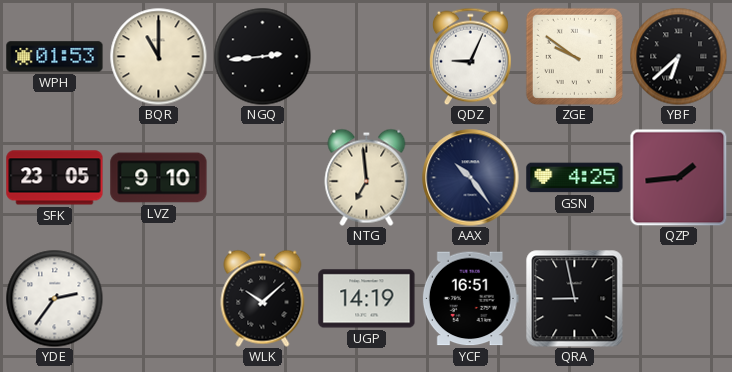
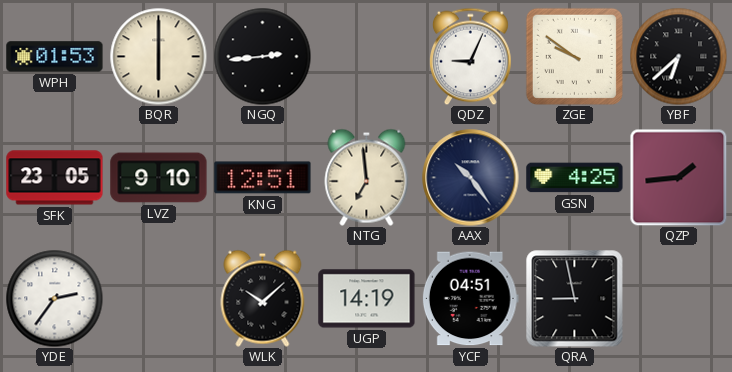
BQR: 11:00 -> 6:00 (158, 56)
KNG: none -> 12:51 (263, 178)
YCF: 16:51 -> 04:51 (470, 299)
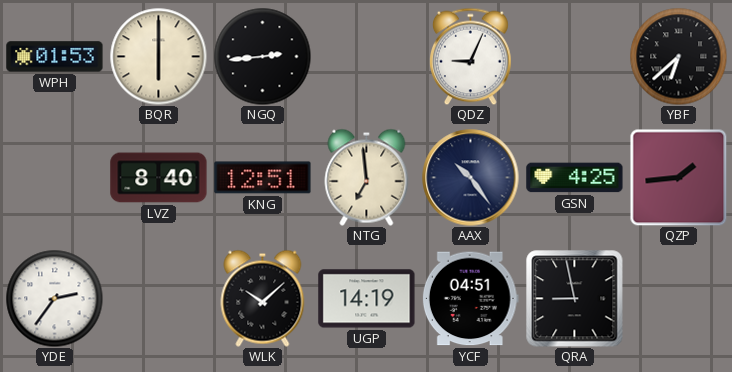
ZGE: 9:51 -> none (574, 56)
SFK: 23:05 -> none (55, 178)
LVZ: 9:10 -> 8:40 (159, 178)
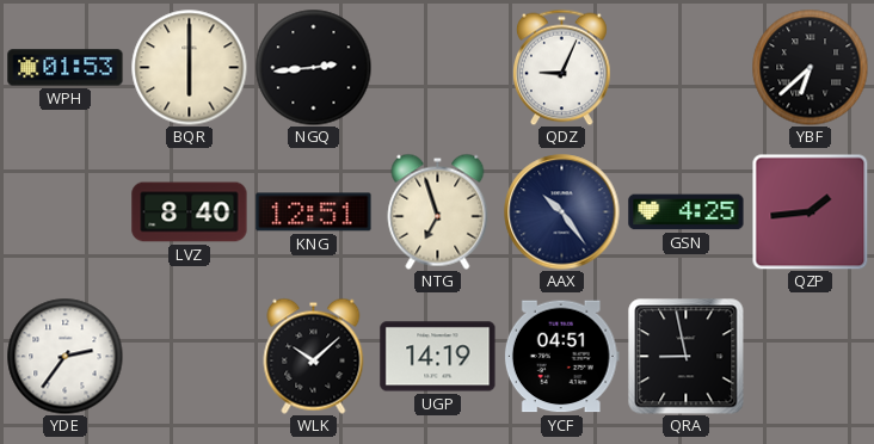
NTG: 6:59 -> 6:57 (438, 211)
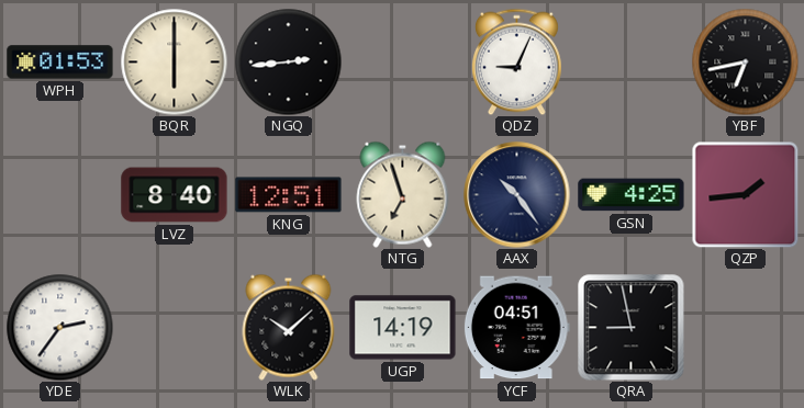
YBF: 6:38 -> 6:43 (745, 61)
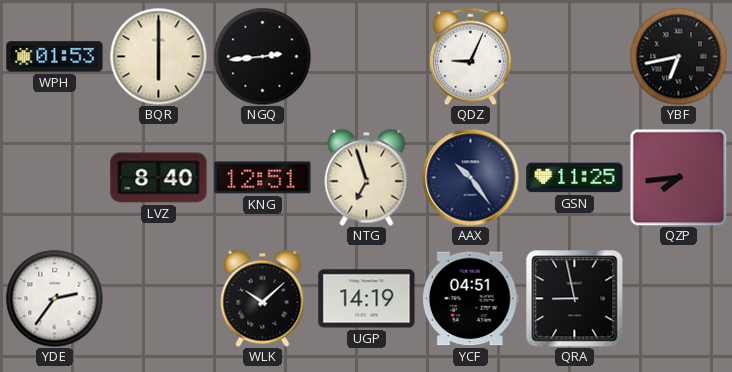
GSN: 4:25 -> 11:25 (575, 178)
QZP: 1:44 -> 7:44 (678, 177)
